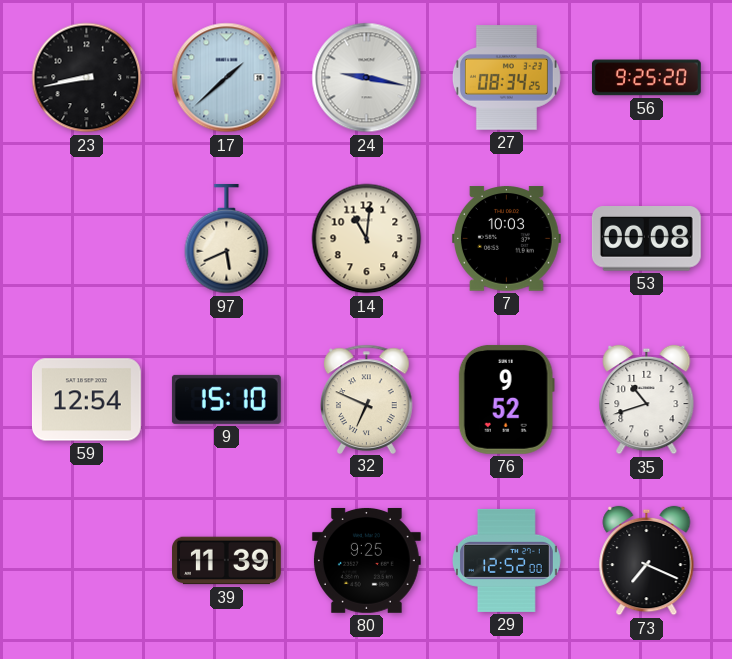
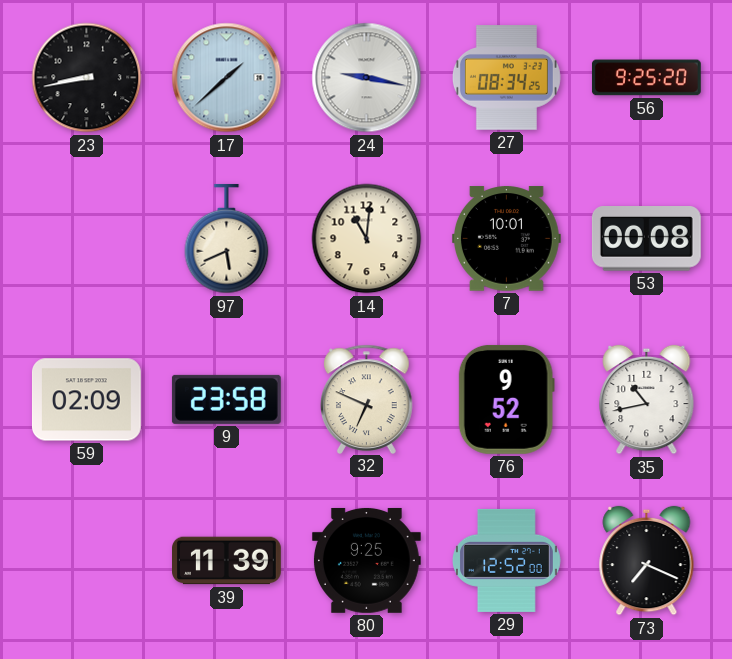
7: 10:03 -> 10:01 (506, 239)
59: 12:54 -> 02:09 (86, 400)
9: 15:10 -> 23:58 (226, 399)
35: 10:42 -> 10:43 (647, 400)
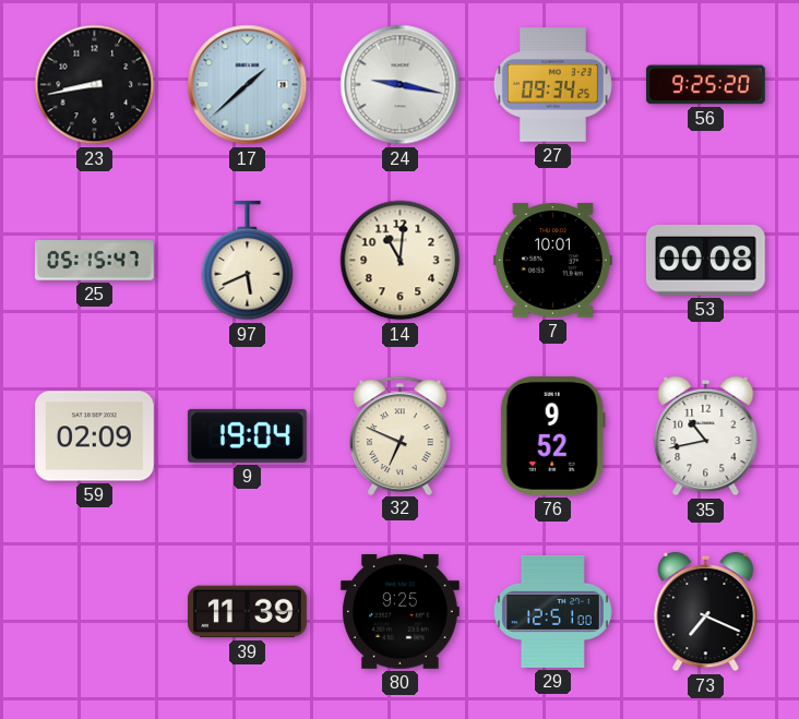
27: 08:34 -> 09:34 (552, 85)
25: none -> 05:15 (94, 261)
9: 23:58 -> 19:04 (247, 435)
29: 12:52 -> 12:51 (552, 611)
